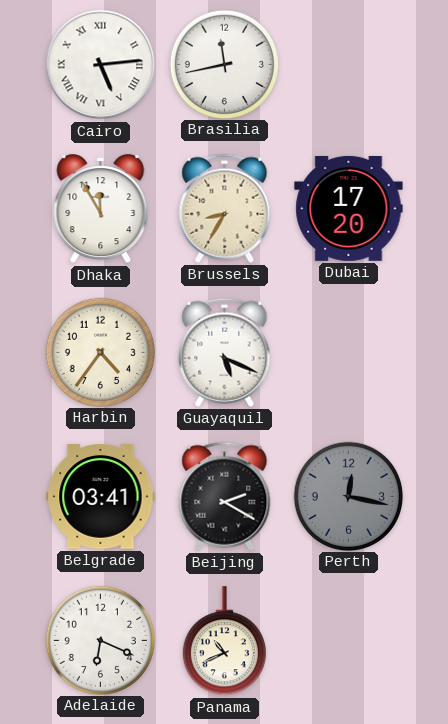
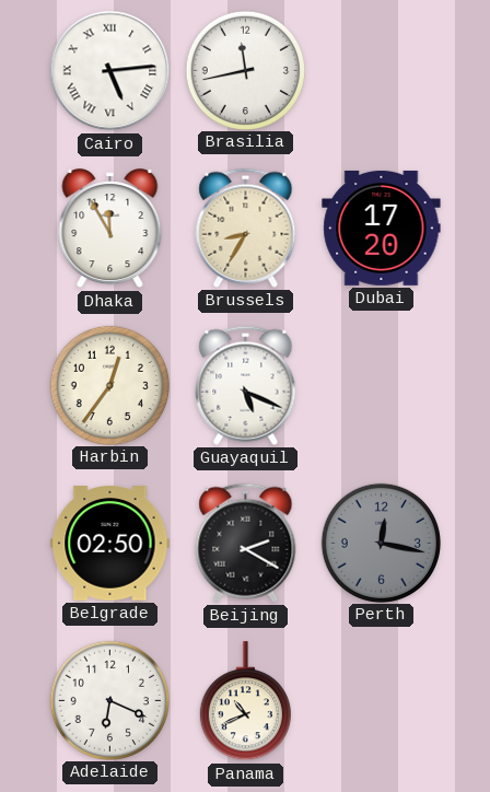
Harbin: 4:36 -> 12:36 (109, 385)
Belgrade: 03:41 -> 02:50 (110, 544)
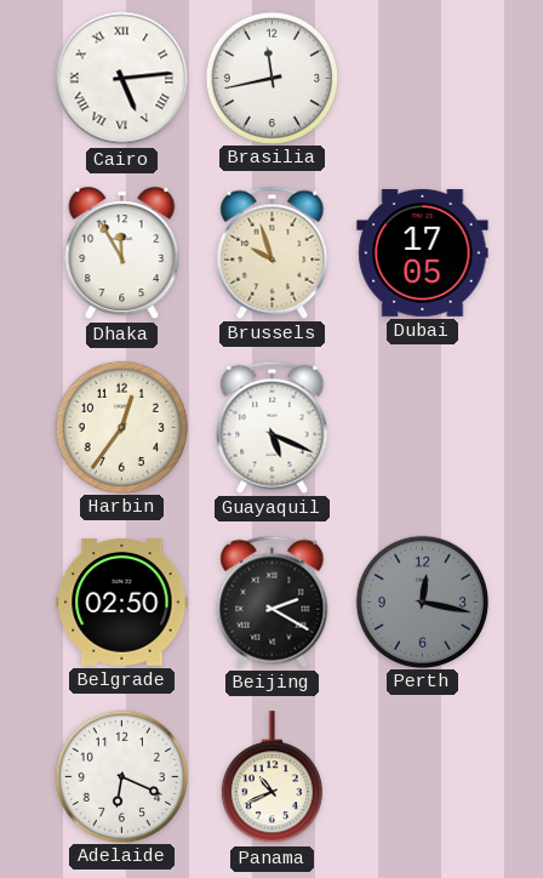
Brussels: 8:35 -> 9:57 (273, 252)
Dubai: 17:20 -> 17:05 (423, 252)
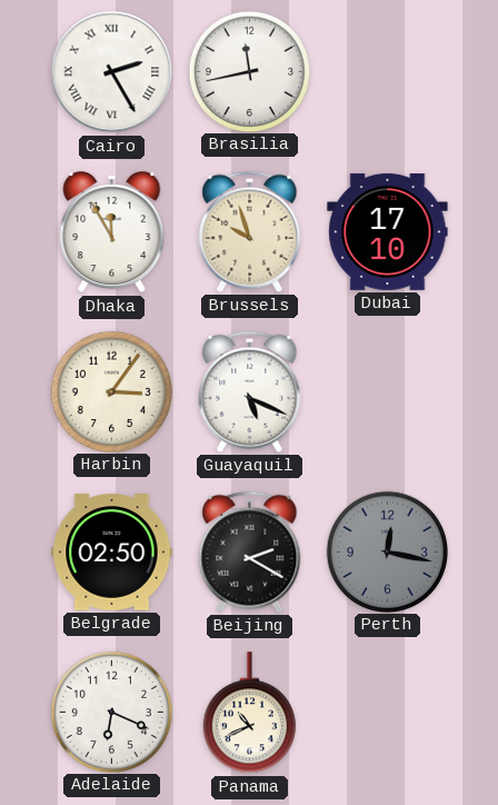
Cairo: 5:14 -> 2:25 (112, 72)
Dubai: 17:05 -> 17:10 (388, 231)
Harbin: 12:36 -> 3:06 (111, 391)
